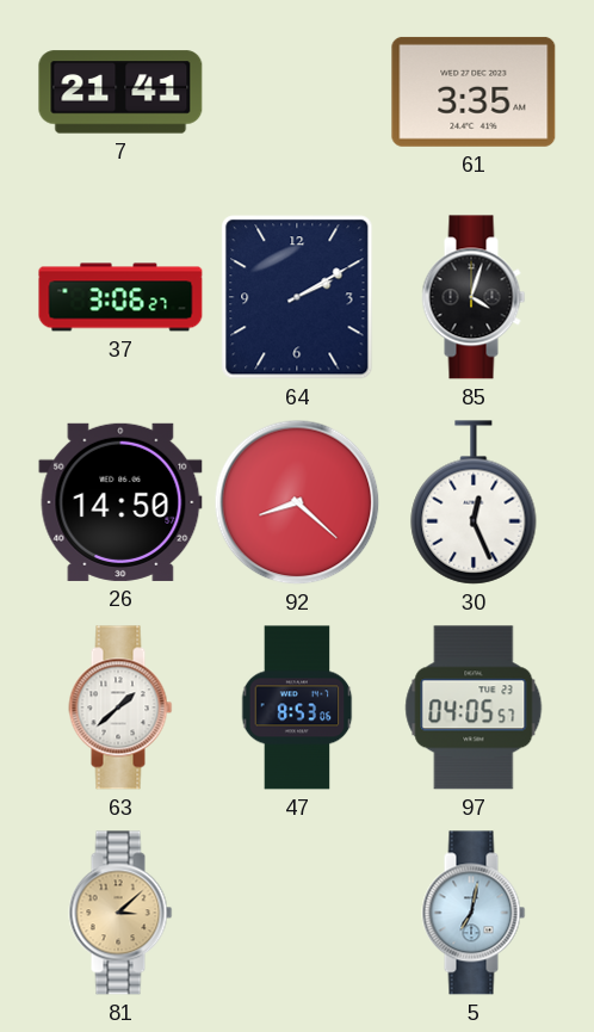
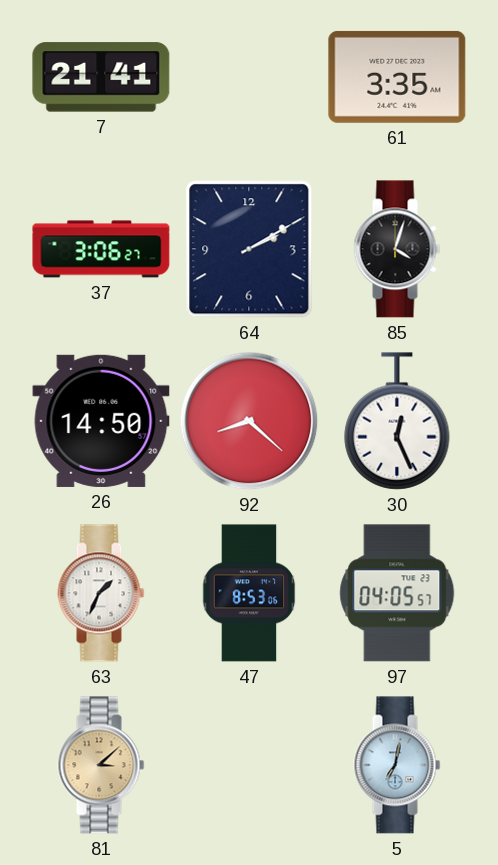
63: 1:38 -> 1:34 (101, 593)
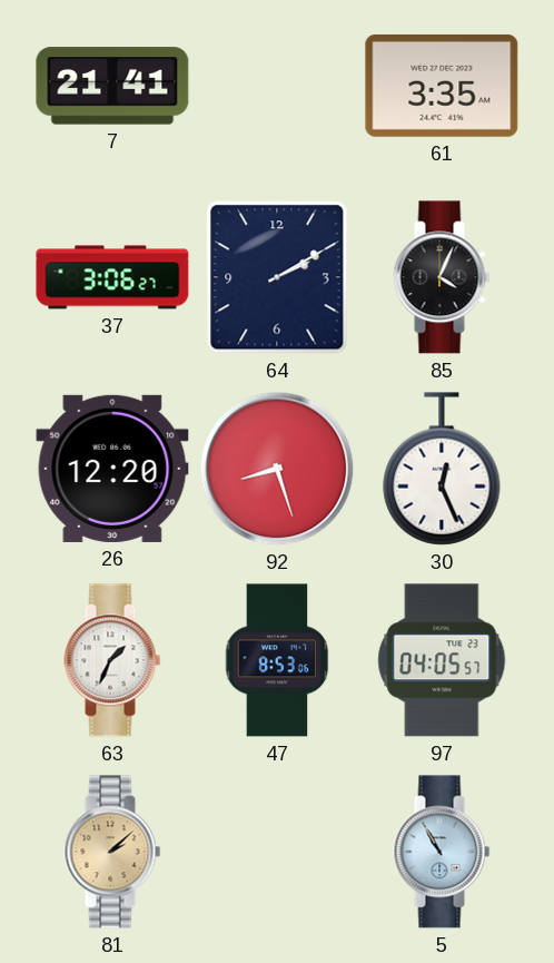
85: 4:03 -> 4:04 (442, 277)
26: 14:50 -> 12:20 (112, 469)
92: 8:22 -> 8:27 (277, 469)
81: 3:08 -> 2:08 (112, 852)
5: 7:02 -> 10:55 (442, 852)
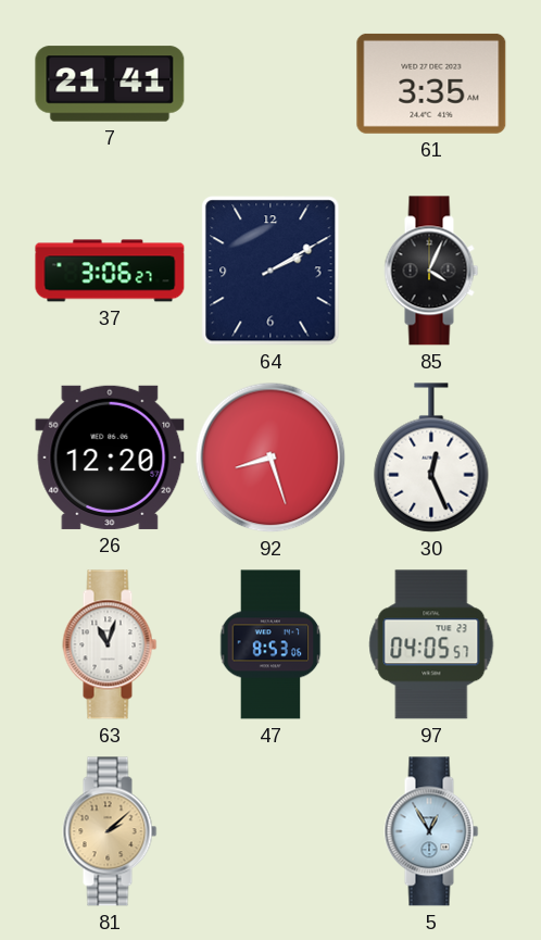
63: 1:34 -> 11:03 (110, 644)
5: 10:55 -> 12:55 (431, 831)
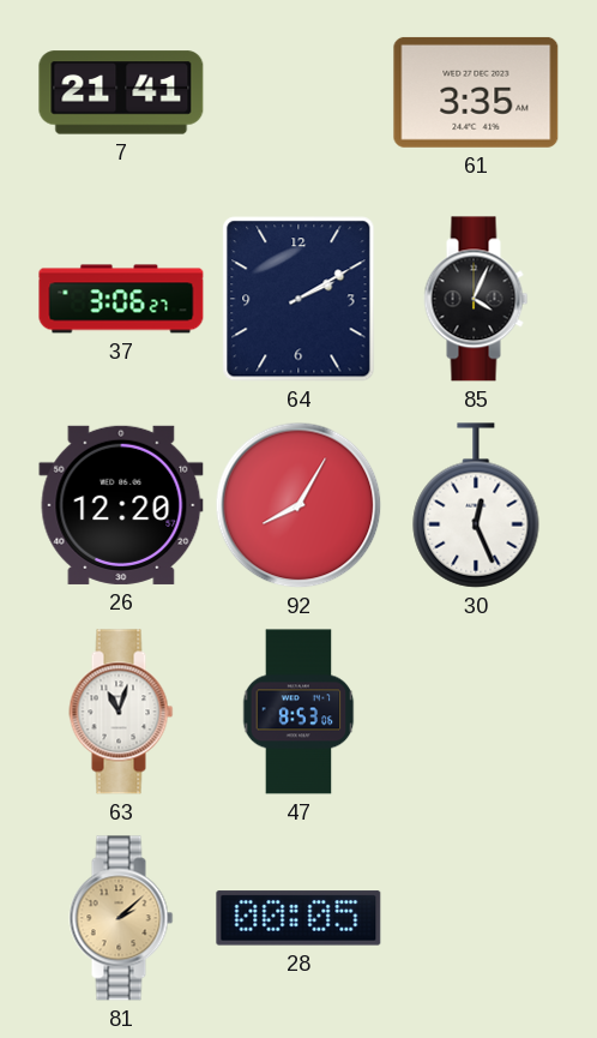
92: 8:27 -> 8:05 (298, 505)
97: 04:05 -> none (431, 644)
28: none -> 00:05 (298, 918)
5: 12:55 -> none (431, 831)
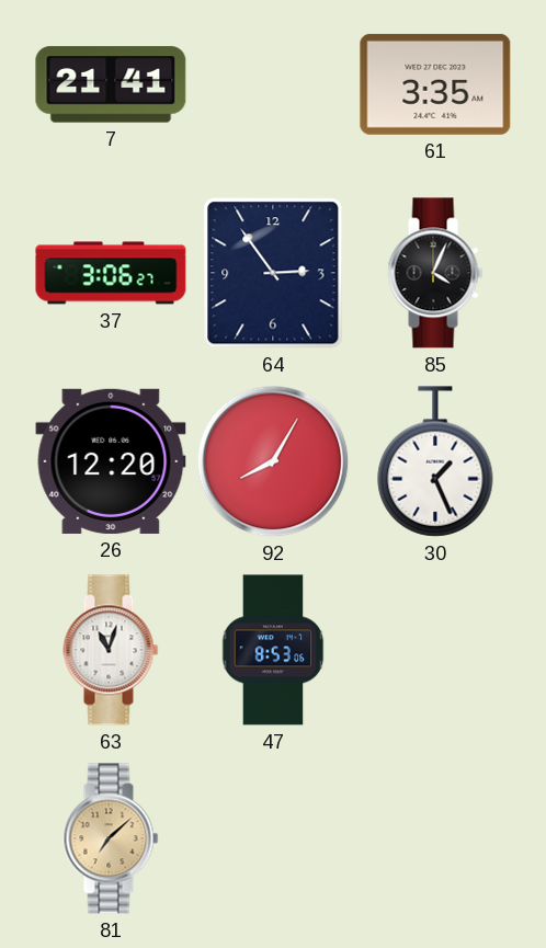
64: 2:10 -> 2:54 (273, 273)
30: 12:26 -> 1:26 (435, 461)
81: 2:08 -> 7:08 (111, 838)
28: 00:05 -> none (298, 918)
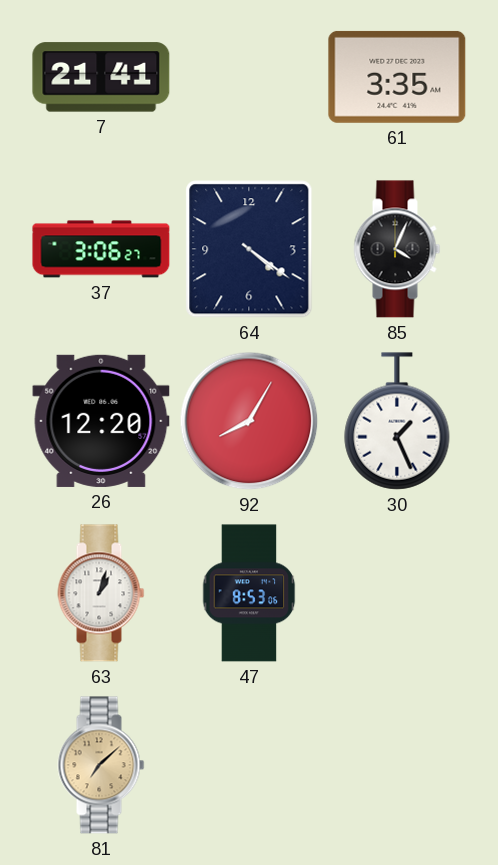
64: 2:54 -> 4:21 (249, 249)
63: 11:03 -> 1:03 (101, 593)
